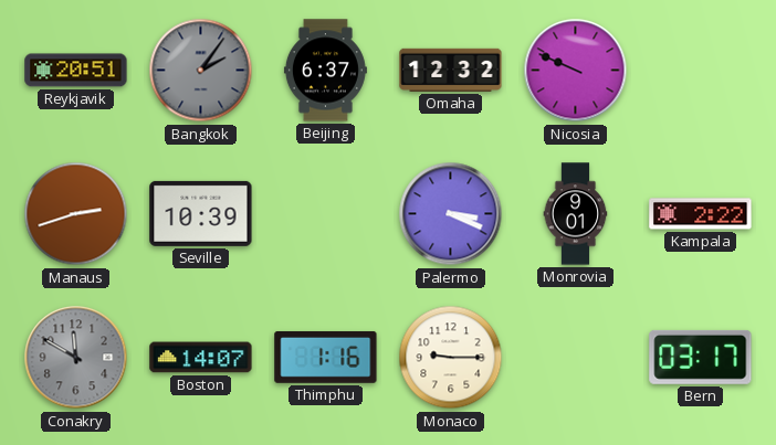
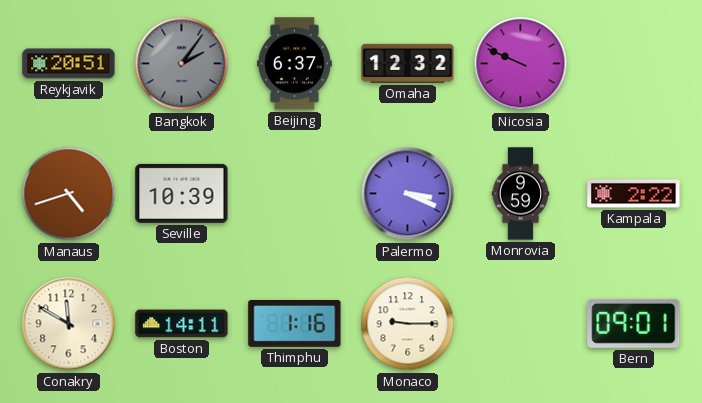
Manaus: 2:42 -> 4:42 (69, 194)
Monrovia: 9:01 -> 9:59 (521, 194)
Conakry dial: grey -> cream (69, 324)
Boston: 14:07 -> 14:11 (182, 324)
Bern: 03:17 -> 09:01 (634, 323)
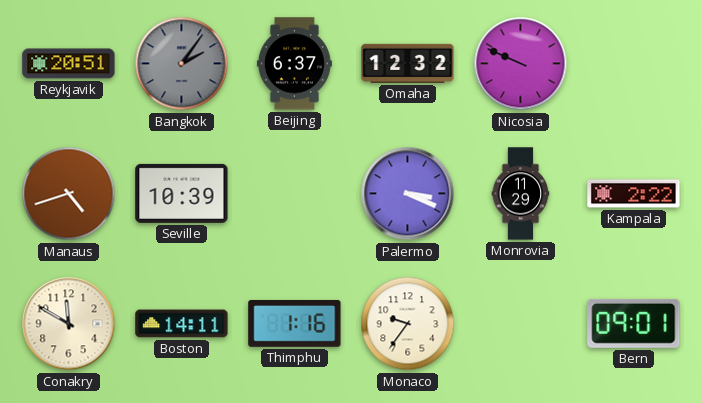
Monrovia: 9:59 -> 11:29 (521, 194)
Monaco: 9:15 -> 9:36 (408, 324)
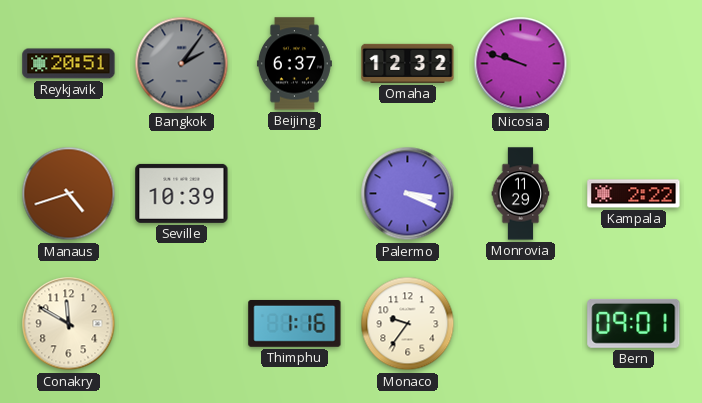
Nicosia: 9:49 -> 9:48 (521, 64)
Boston: 14:11 -> none (182, 324)
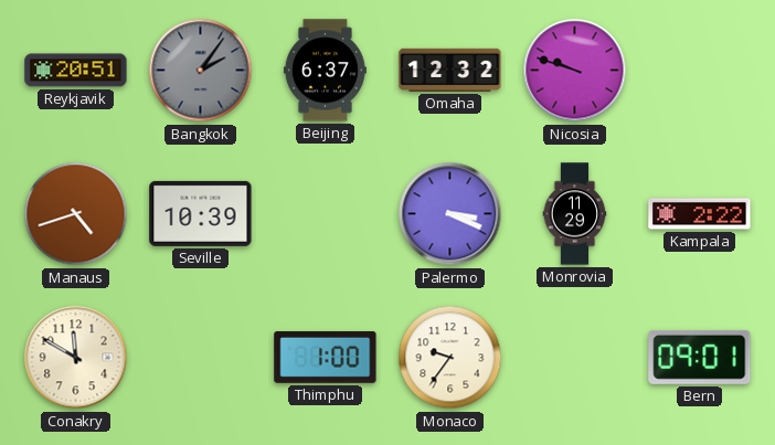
Thimphu: 1:16 -> 1:00 (326, 357)
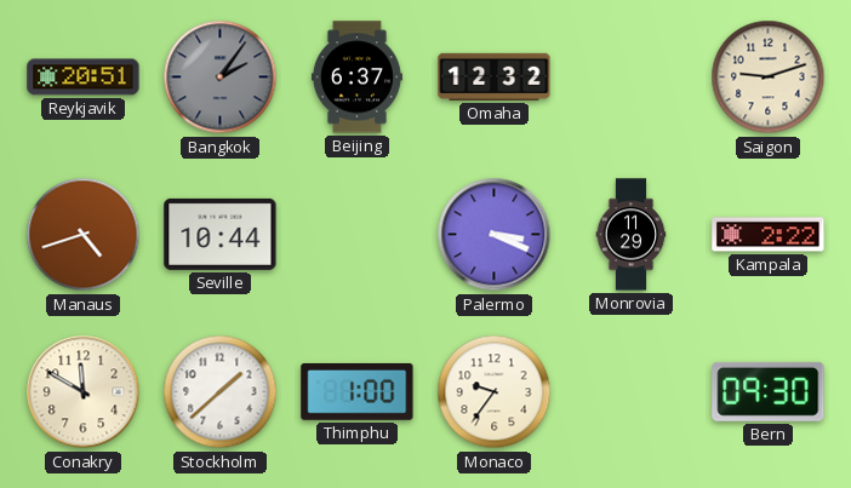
Nicosia: 9:48 -> none (575, 71)
Saigon: none -> 9:12 (769, 77)
Seville: 10:39 -> 10:44 (221, 234)
Stockholm: none -> 1:38 (221, 392)
Bern: 09:01 -> 09:30 (769, 391)
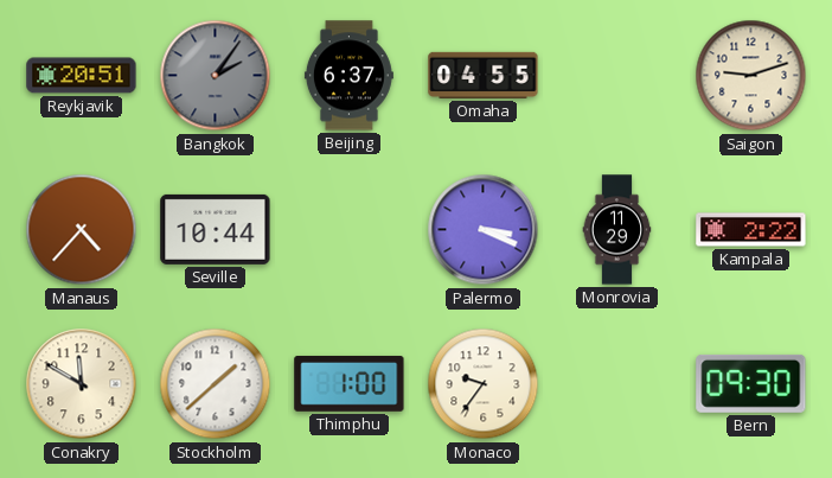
Omaha: 12:32 -> 04:55 (484, 75)
Manaus: 4:42 -> 4:37 (82, 230)
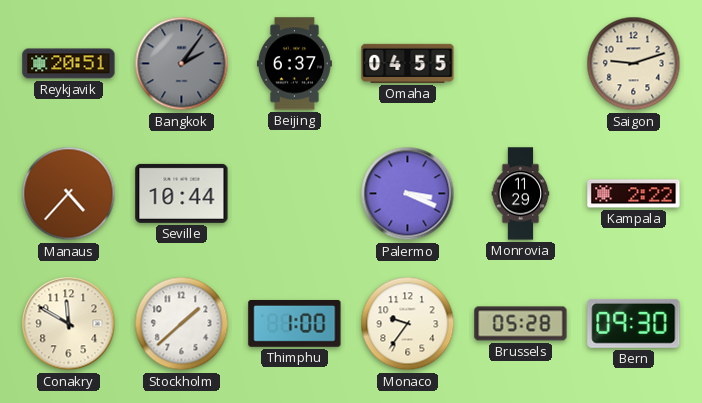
Brussels: none -> 05:28 (521, 324)
